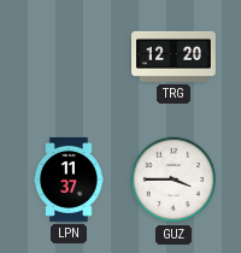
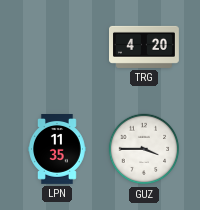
TRG: 12:20 -> 4:20 (145, 47)
LPN: 11:37 -> 11:35 (58, 150)
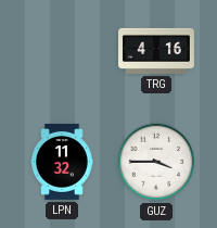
TRG: 4:20 -> 4:16 (157, 51)
LPN: 11:35 -> 11:32 (63, 163)
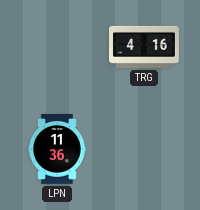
LPN: 11:32 -> 11:36 (58, 150)
GUZ: 3:45 -> none (156, 162)
